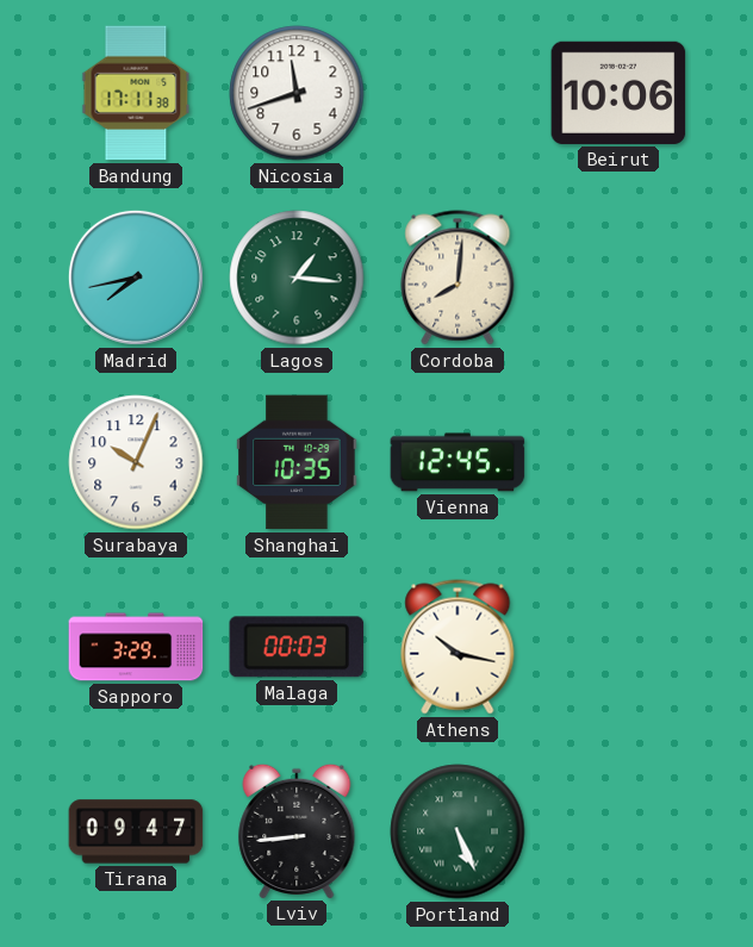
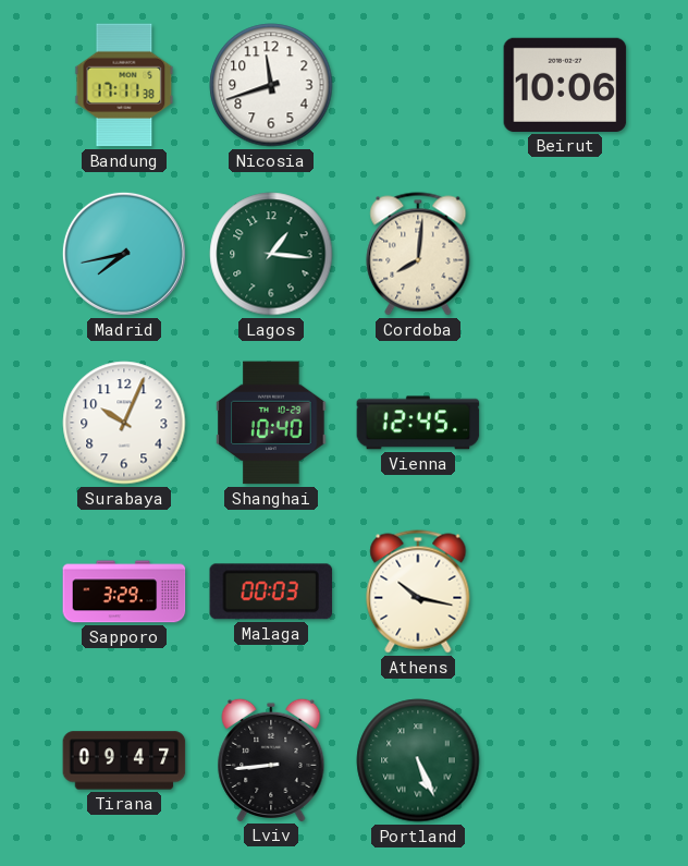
Shanghai: 10:35 -> 10:40 (271, 423)
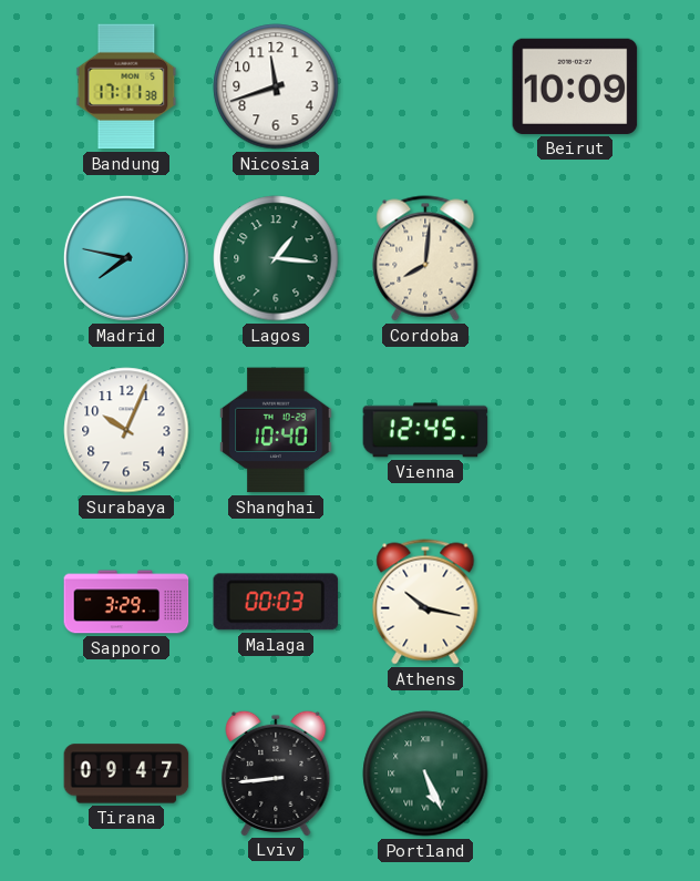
Beirut: 10:06 -> 10:09 (575, 86)
Madrid: 7:43 -> 7:47 (126, 258)
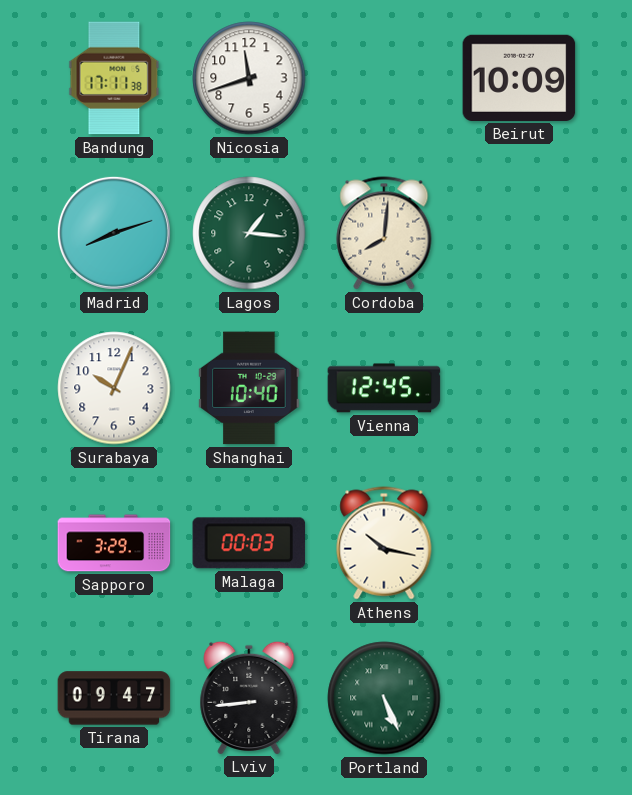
Madrid: 7:47 -> 8:12 (114, 233)
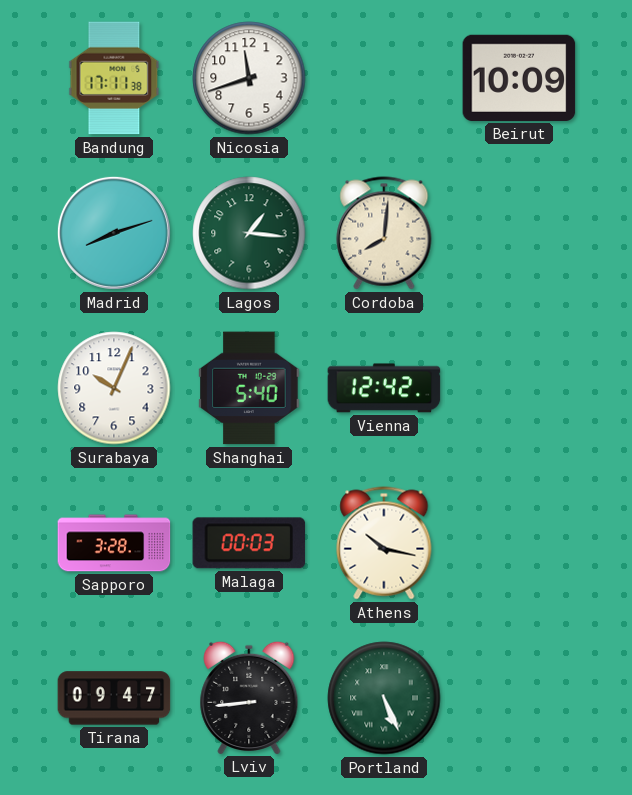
Shanghai: 10:40 -> 5:40 (249, 388)
Vienna: 12:45 -> 12:42 (384, 388)
Sapporo: 3:29 -> 3:28 (114, 543)
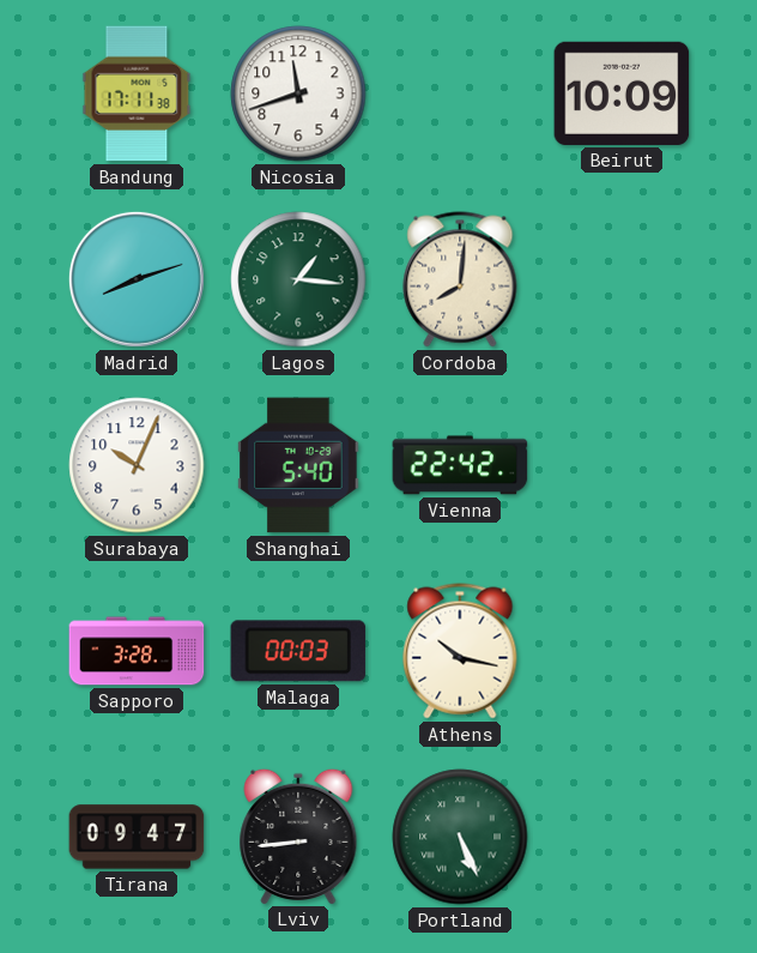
Vienna: 12:42 -> 22:42 (460, 465)
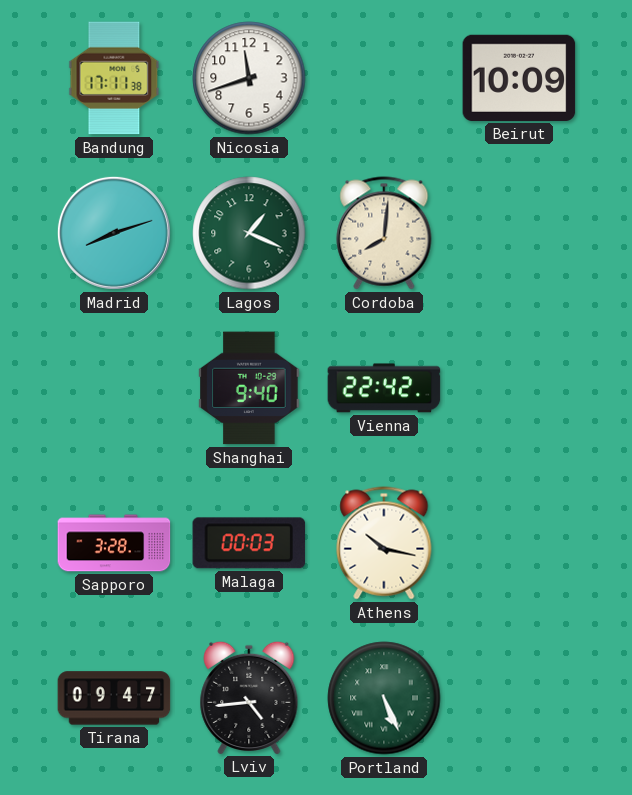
Lagos: 1:16 -> 1:19 (249, 233)
Surabaya: 10:04 -> none (137, 465)
Shanghai: 5:40 -> 9:40 (249, 388)
Lviv: 8:44 -> 4:44 (249, 697)
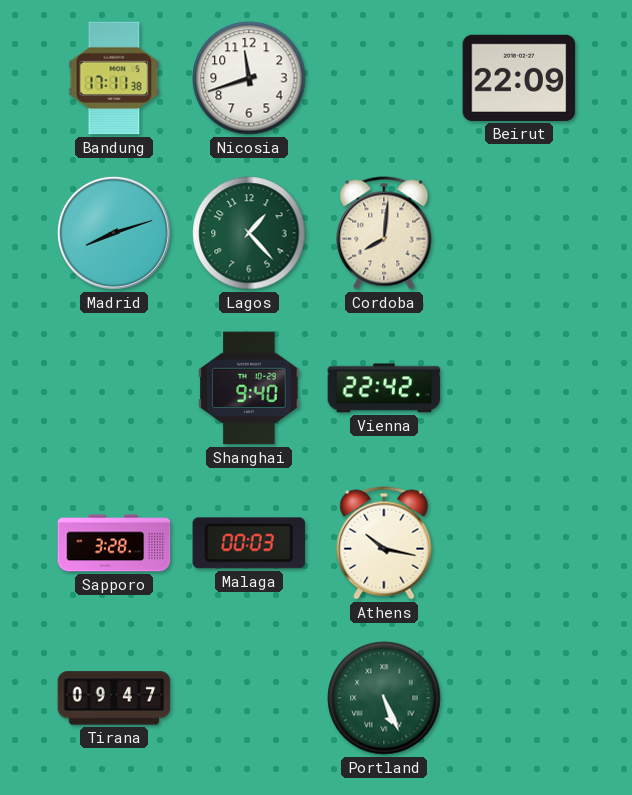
Beirut: 10:09 -> 22:09 (519, 78)
Lagos: 1:19 -> 1:23 (249, 233)
Lviv: 4:44 -> none (249, 697)
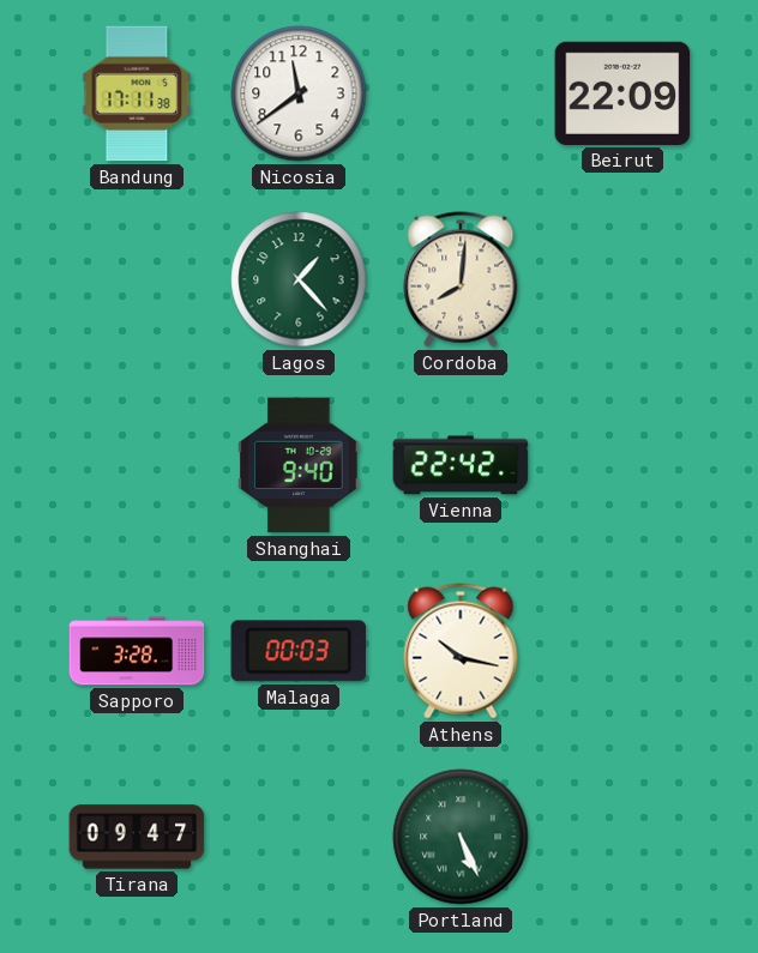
Nicosia: 11:42 -> 11:39 (299, 94)
Madrid: 8:12 -> none (114, 233)
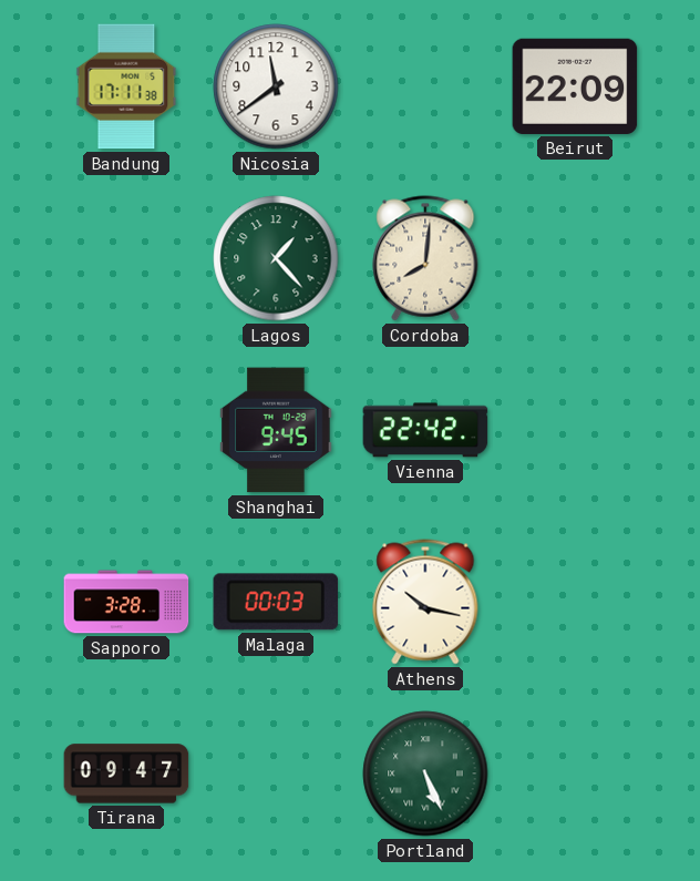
Shanghai: 9:40 -> 9:45 (276, 430)
